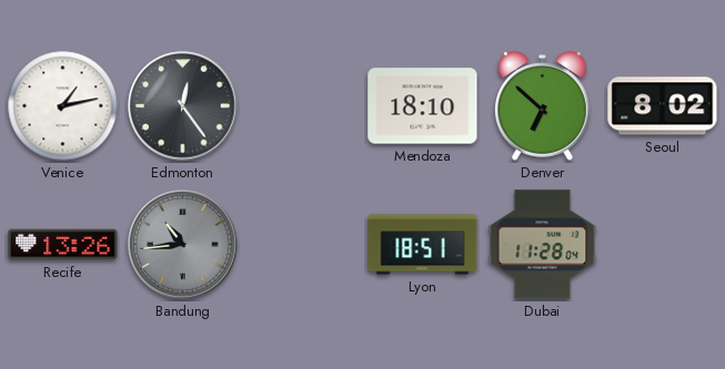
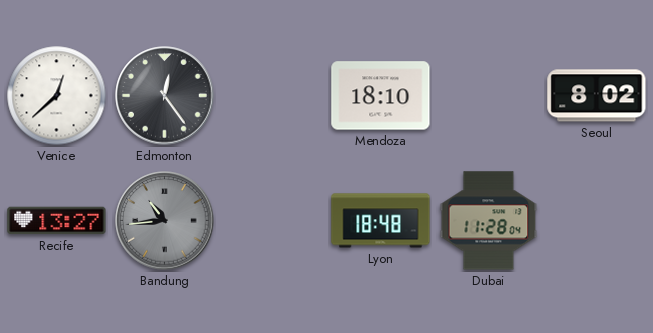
Venice: 1:13 -> 12:38 (57, 96)
Denver: 6:52 -> none (543, 106)
Recife: 13:26 -> 13:27 (57, 221)
Lyon: 18:51 -> 18:48 (381, 221)
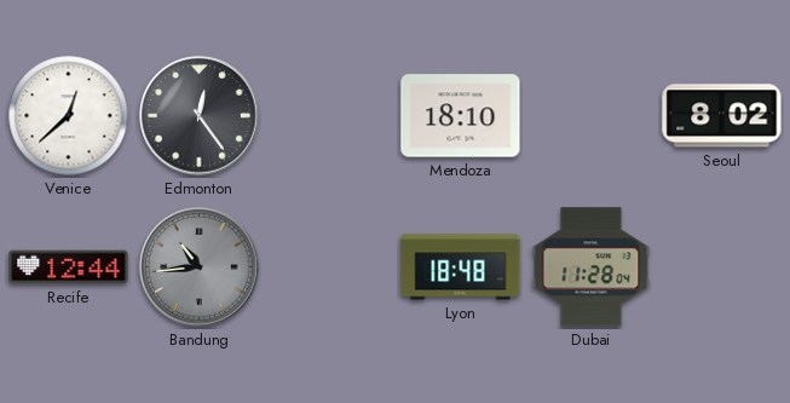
Recife: 13:27 -> 12:44 (69, 267)
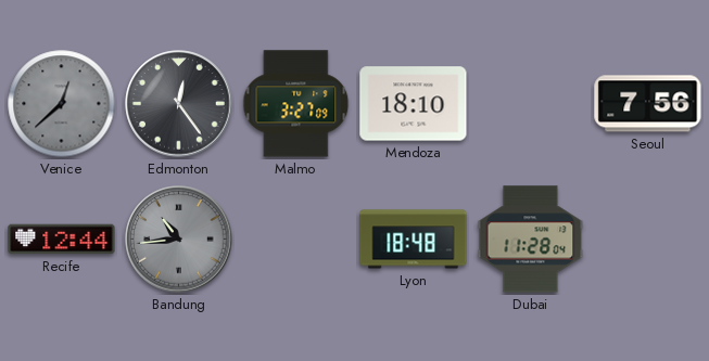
Venice dial: white -> grey (62, 104)
Malmo: none -> 3:27 (296, 104)
Seoul: 8:02 -> 7:56 (648, 104)
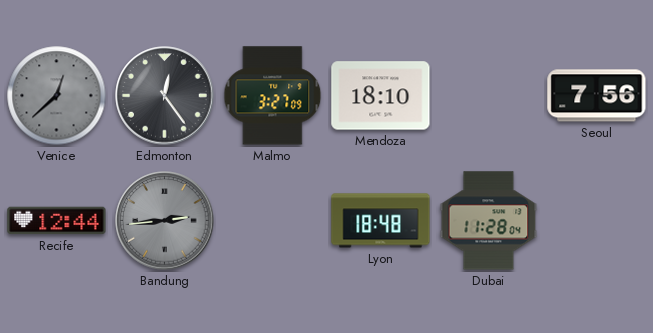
Bandung: 10:44 -> 2:44 (165, 221)
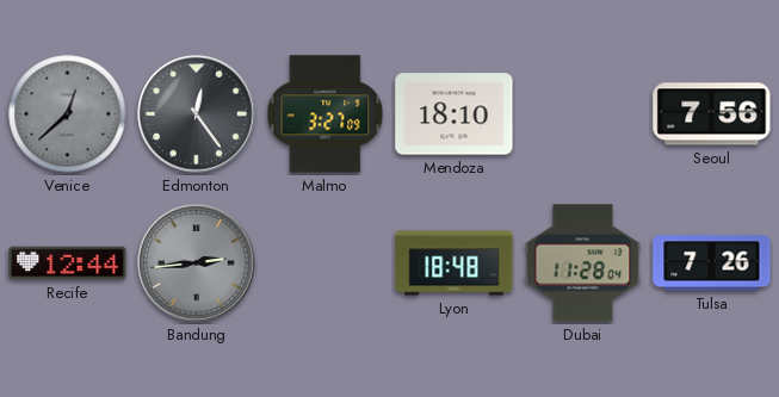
Tulsa: none -> 7:26 (712, 263)
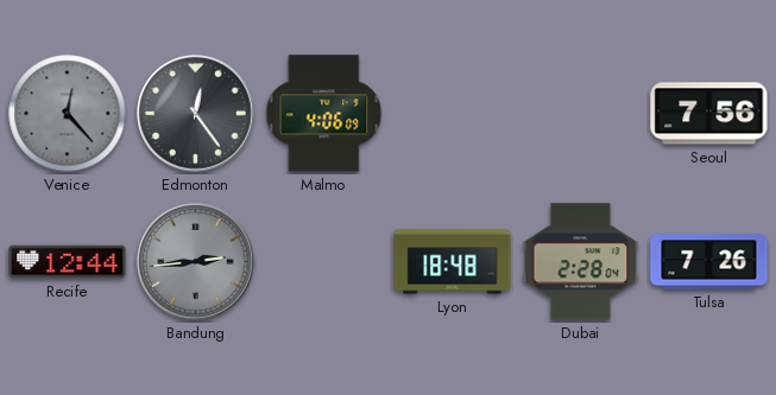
Venice: 12:38 -> 12:23 (68, 114)
Malmo: 3:27 -> 4:06 (324, 114)
Mendoza: 18:10 -> none (455, 114)
Dubai: 11:28 -> 2:28 (581, 262)
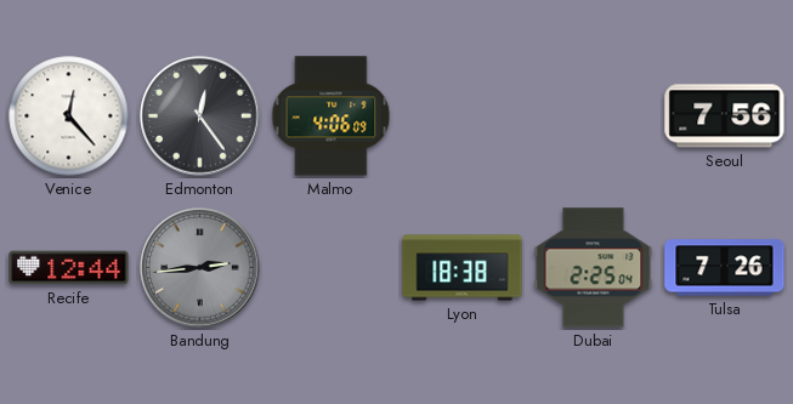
Venice dial: grey -> white (69, 116)
Lyon: 18:48 -> 18:38 (463, 268)
Dubai: 2:28 -> 2:25 (594, 268)
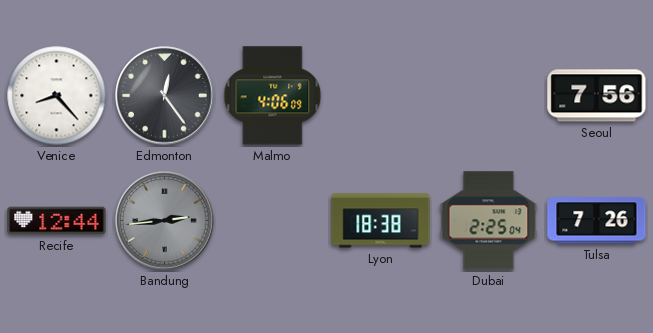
Venice: 12:23 -> 8:23 (57, 96)
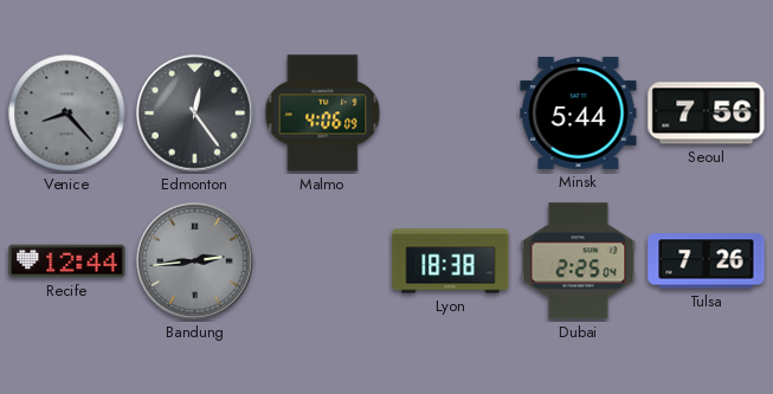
Venice dial: white -> grey (67, 114)
Minsk: none -> 5:44 (579, 114)
